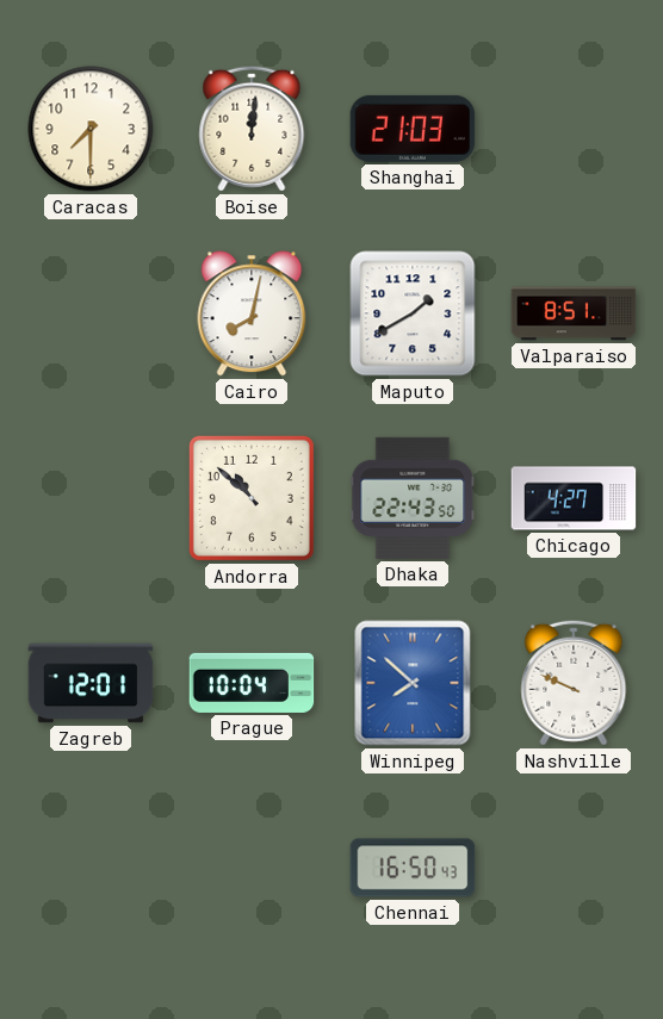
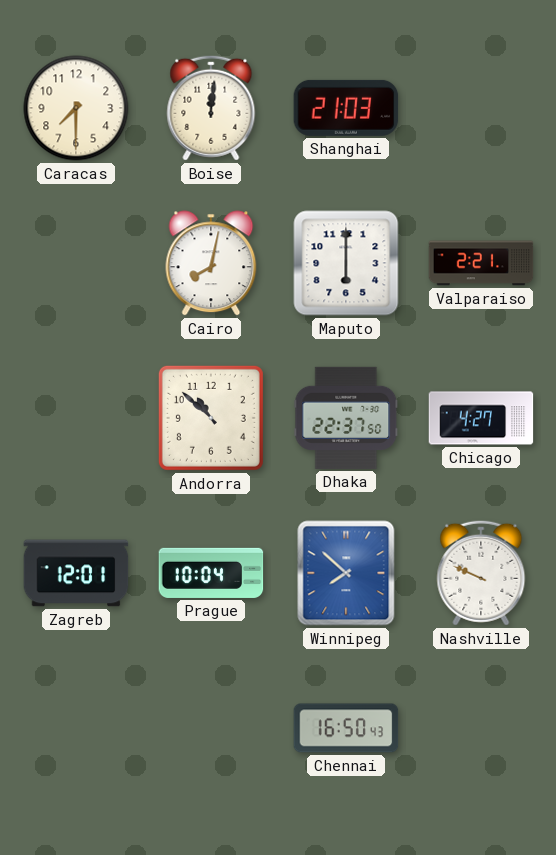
Maputo: 1:40 -> 6:00 (346, 263)
Valparaiso: 8:51 -> 2:21 (481, 263)
Dhaka: 22:43 -> 22:37 (346, 418)
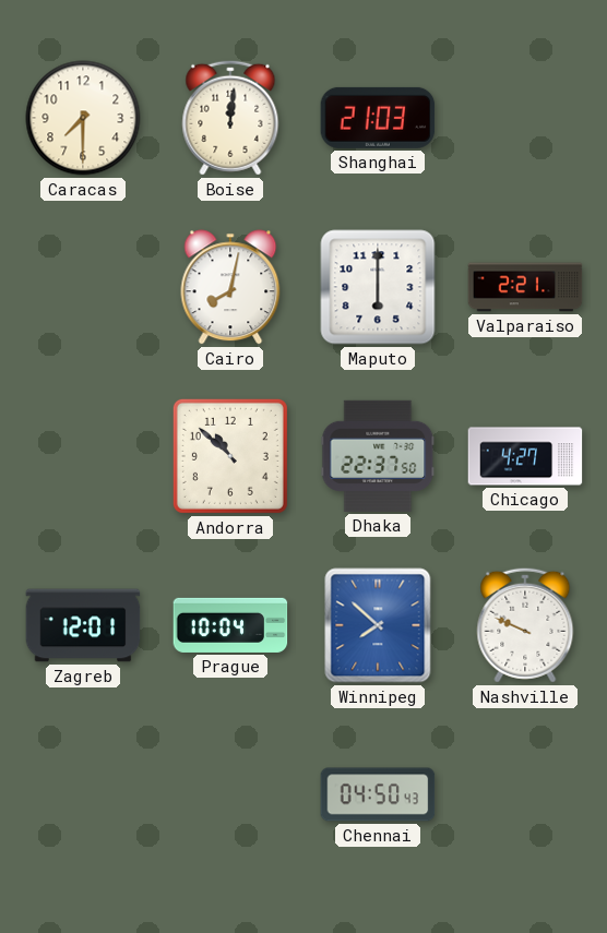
Chennai: 16:50 -> 04:50 (378, 794)
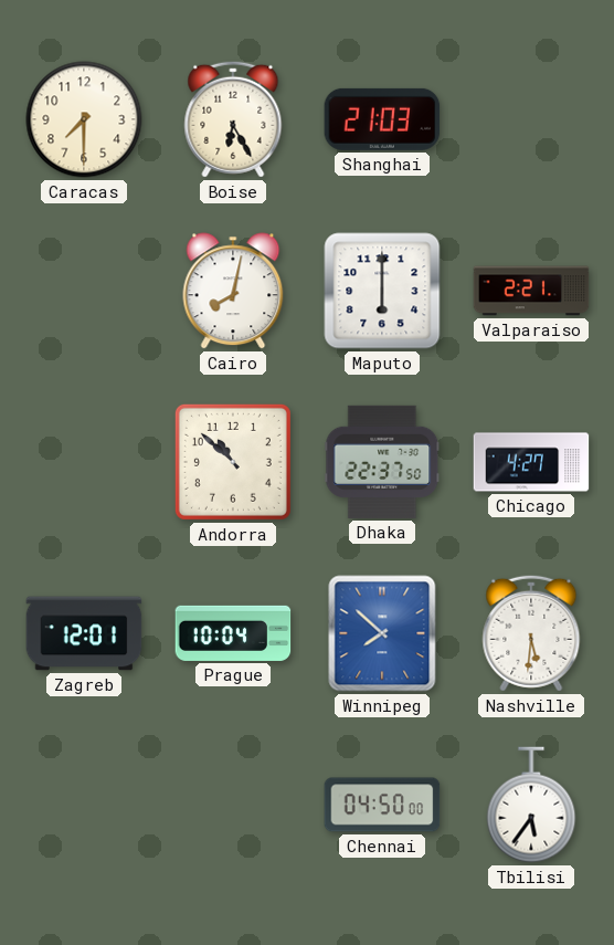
Boise: 12:01 -> 6:25 (233, 119)
Nashville: 9:49 -> 5:31 (531, 633)
Chennai: 04:50:43 -> 04:50:00 (382, 805)
Tbilisi: none -> 5:36 (531, 805)
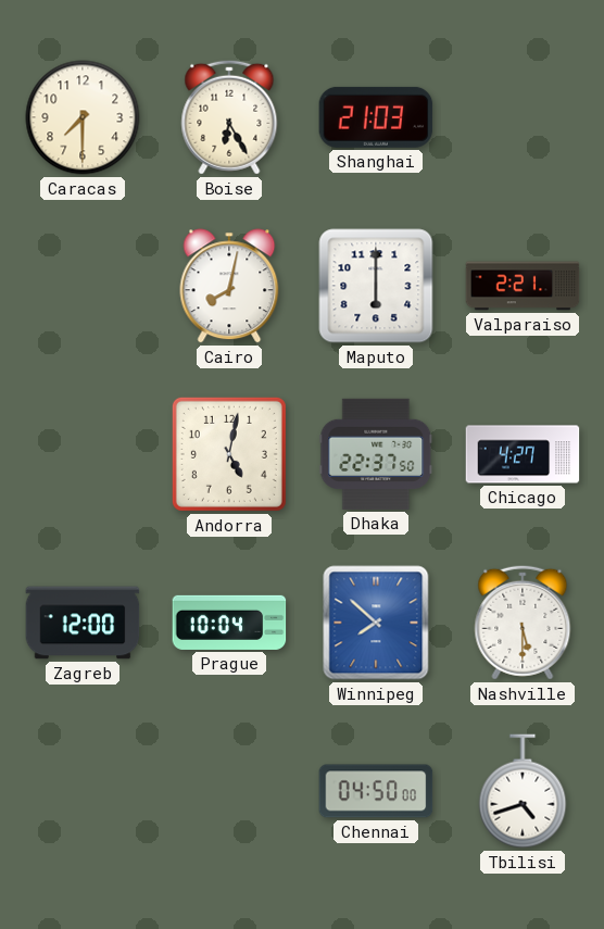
Andorra: 10:52 -> 5:02 (229, 454)
Zagreb: 12:01 -> 12:00 (83, 623)
Nashville: 5:31 -> 5:30 (523, 623)
Tbilisi: 5:36 -> 4:42 (523, 791)
